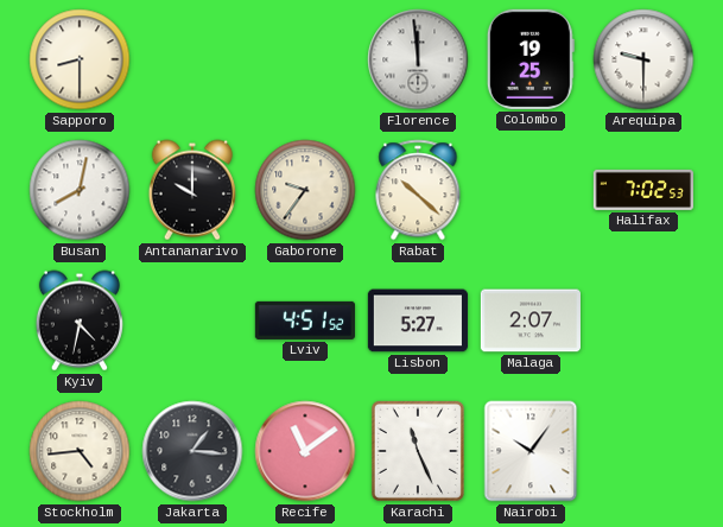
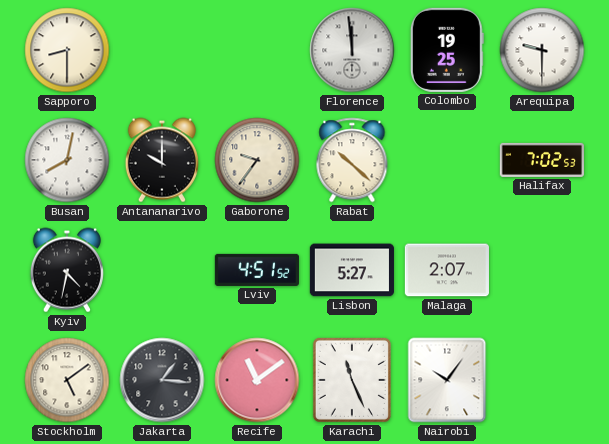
Stockholm: 4:44 -> 5:09 (67, 380)
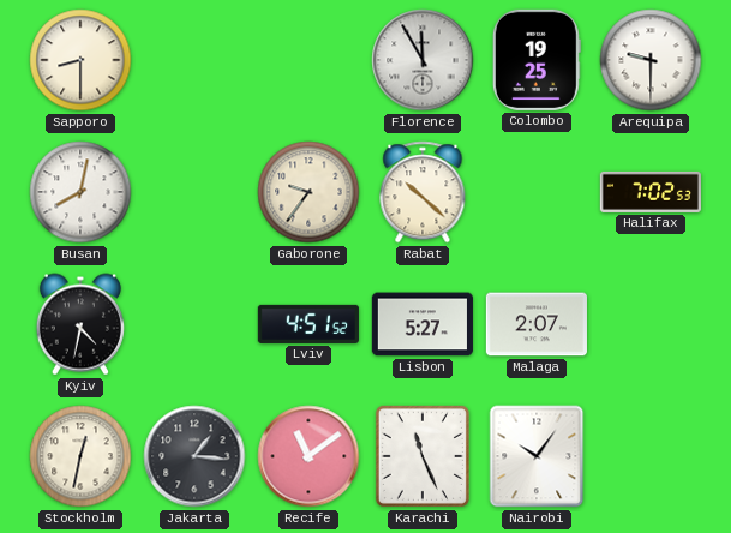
Florence: 11:59 -> 11:55 (423, 60)
Antananarivo: 10:00 -> none (162, 160)
Stockholm: 5:09 -> 12:32 (80, 456)
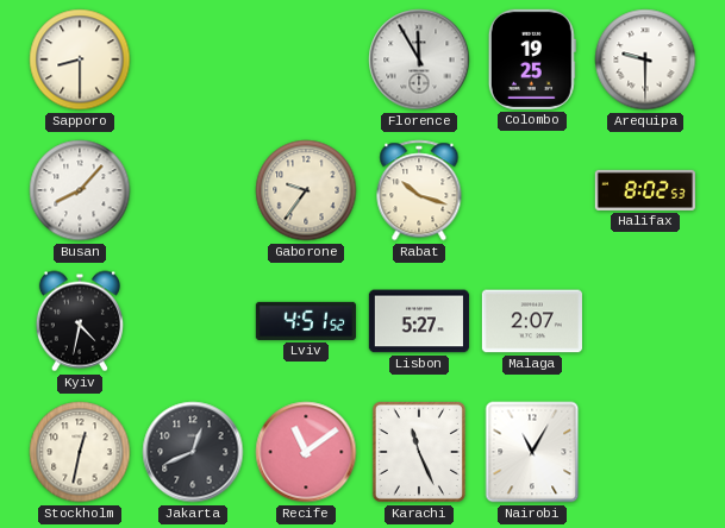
Busan: 8:02 -> 8:07 (80, 190)
Rabat: 10:22 -> 10:18 (419, 190)
Halifax: 7:02 -> 8:02 (645, 190)
Jakarta: 1:16 -> 12:41 (193, 452)
Nairobi: 10:06 -> 11:05 (532, 452)
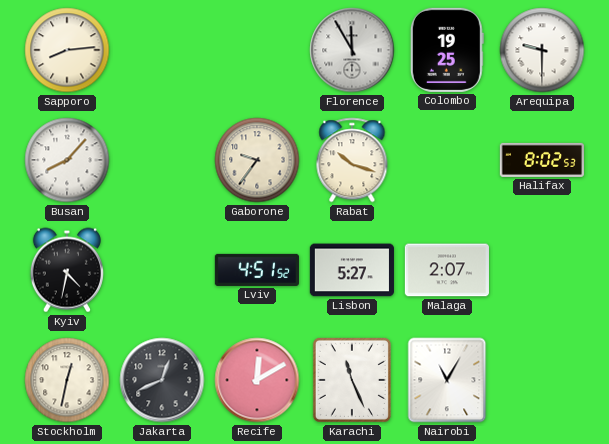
Sapporo: 8:30 -> 8:14 (67, 50)
Recife: 11:09 -> 12:10 (257, 380)
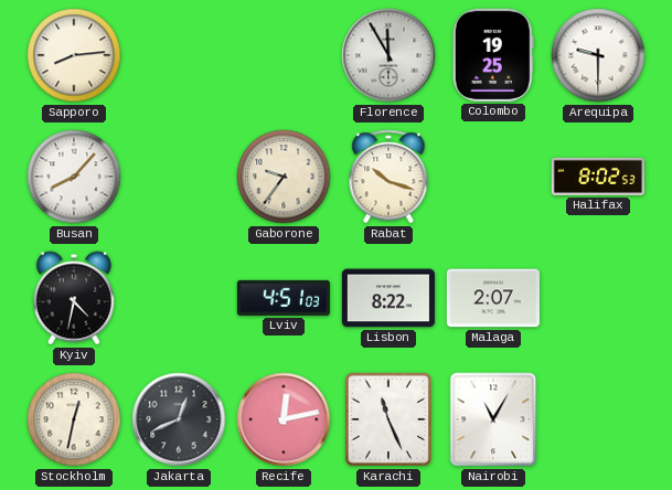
Lviv: 4:51:52 -> 4:51:03 (284, 298)
Lisbon: 5:27 -> 8:22 (388, 298)
Recife: 12:10 -> 12:13 (284, 419)
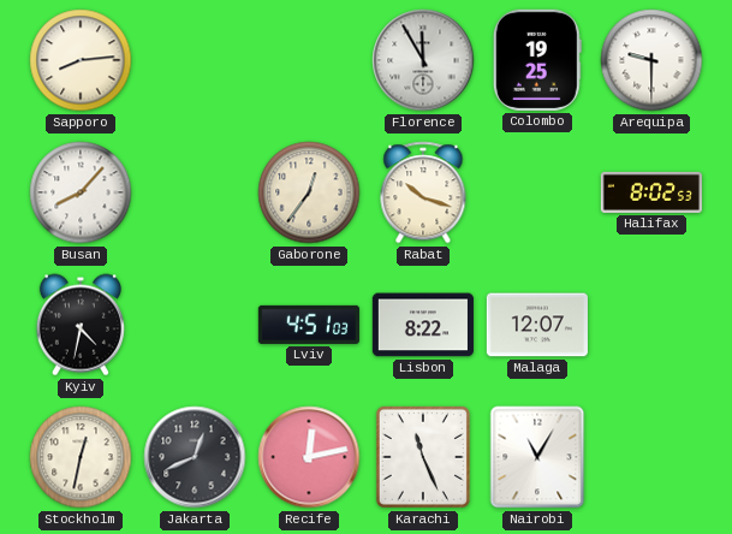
Gaborone: 9:36 -> 12:36 (309, 192)
Malaga: 2:07 -> 12:07 (537, 325)
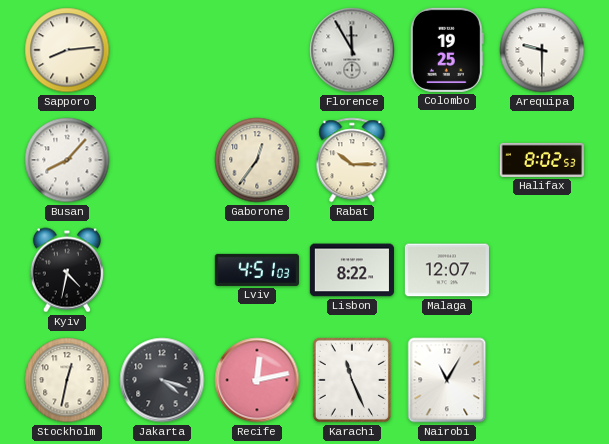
Rabat: 10:18 -> 10:15 (352, 160)
Jakarta: 12:41 -> 4:18 (162, 380)
